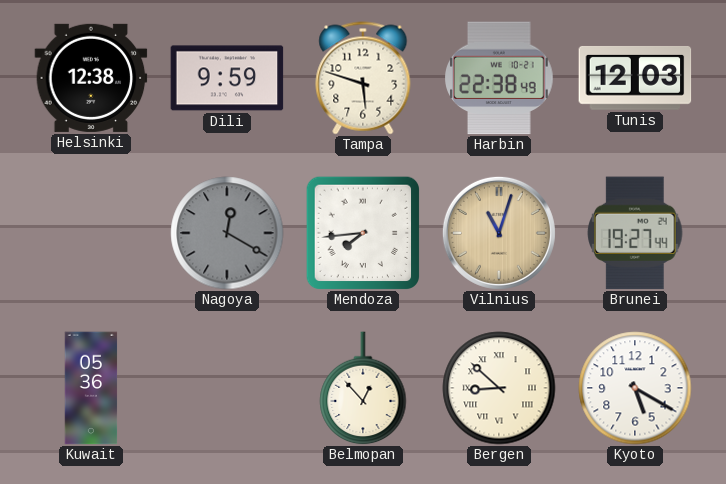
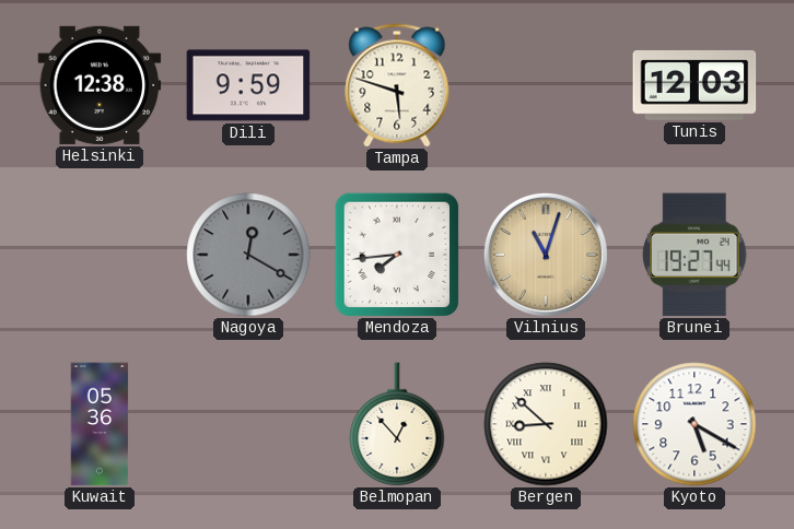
Harbin: 22:38 -> none (499, 78)
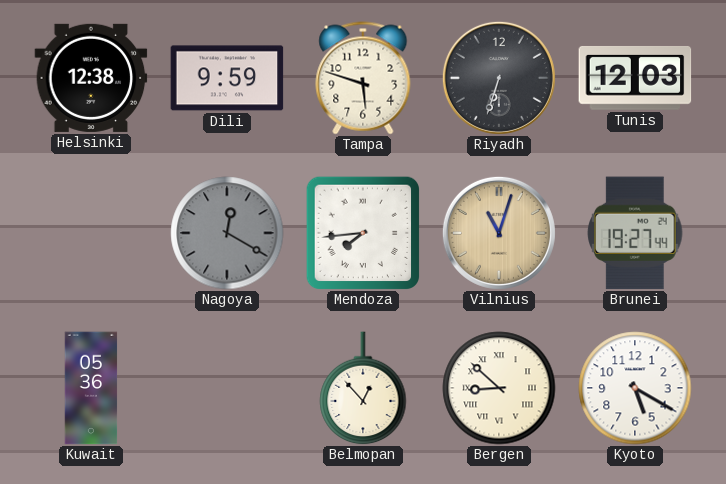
Riyadh: none -> 6:33 (499, 78)
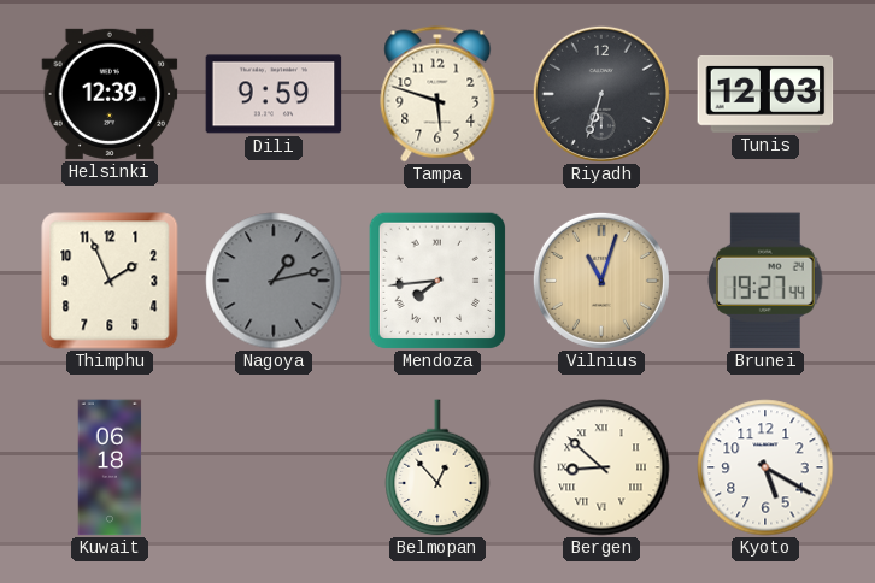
Helsinki: 12:38 -> 12:39 (110, 94)
Thimphu: none -> 1:56 (110, 281)
Nagoya: 12:20 -> 1:13 (274, 281)
Kuwait: 05:36 -> 06:18 (110, 467)
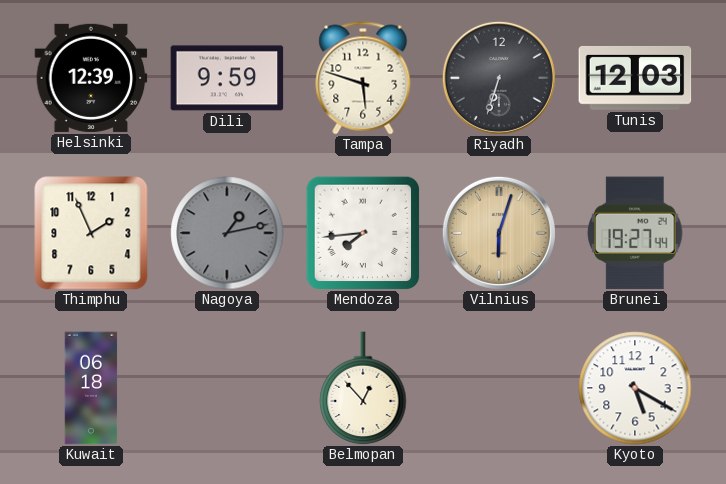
Vilnius: 11:03 -> 6:03 (499, 233)
Bergen: 8:52 -> none (601, 467)
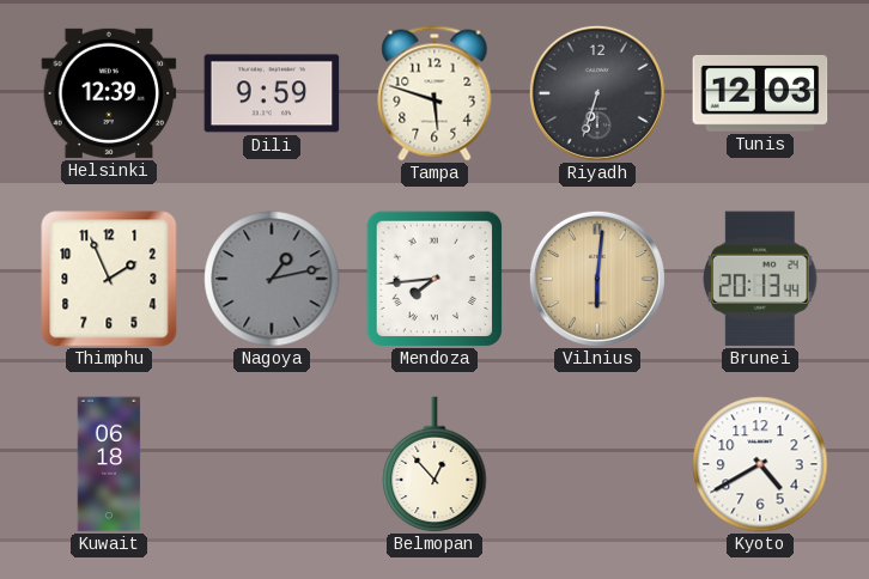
Vilnius: 6:03 -> 6:01 (597, 279)
Brunei: 19:27 -> 20:13 (760, 279)
Kyoto: 5:20 -> 4:40 (760, 464)
